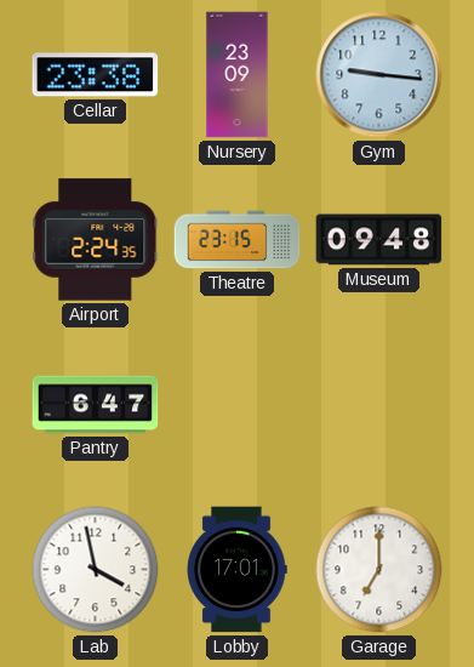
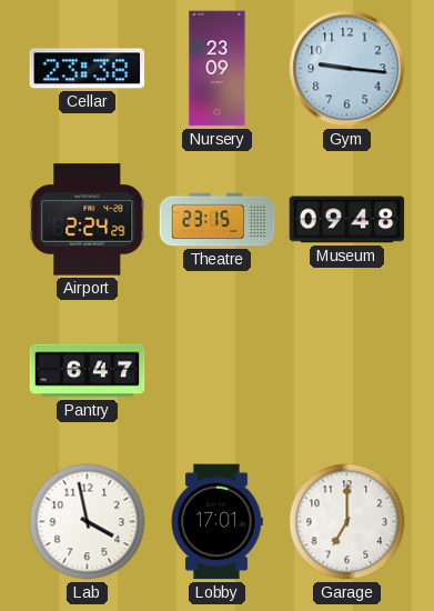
Airport: 2:24:35 -> 2:24:29 (88, 220)
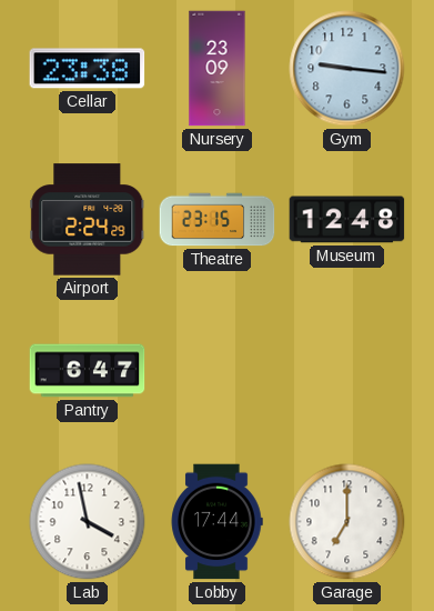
Museum: 09:48 -> 12:48 (347, 220)
Lobby: 17:01 -> 17:44 (216, 522)
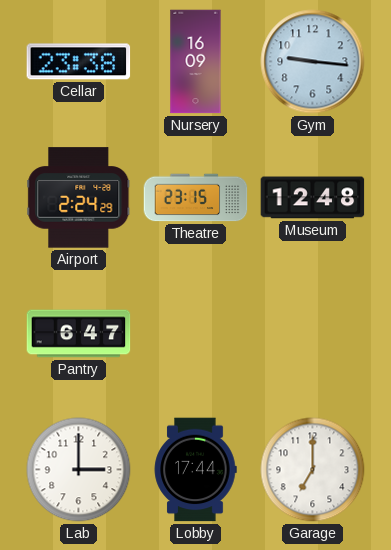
Nursery: 23:09 -> 16:09 (196, 62)
Lab: 3:58 -> 3:00 (79, 470)
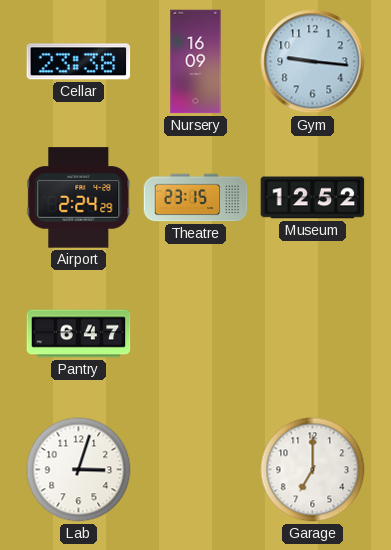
Museum: 12:48 -> 12:52 (313, 198)
Lab: 3:00 -> 3:03 (79, 470)
Lobby: 17:44 -> none (195, 470)
